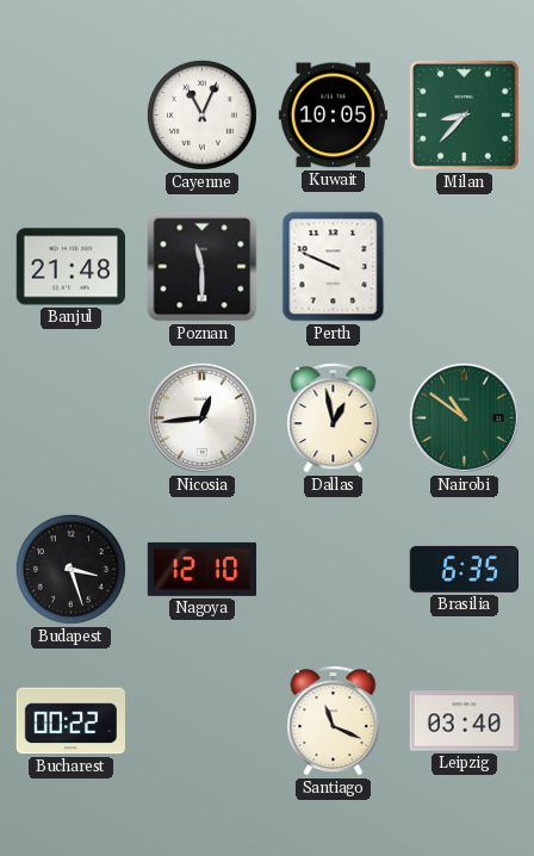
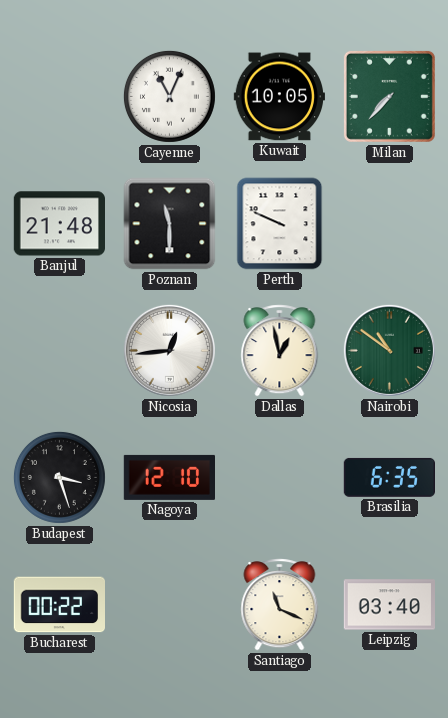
Milan: 8:37 -> 7:37 (389, 96)
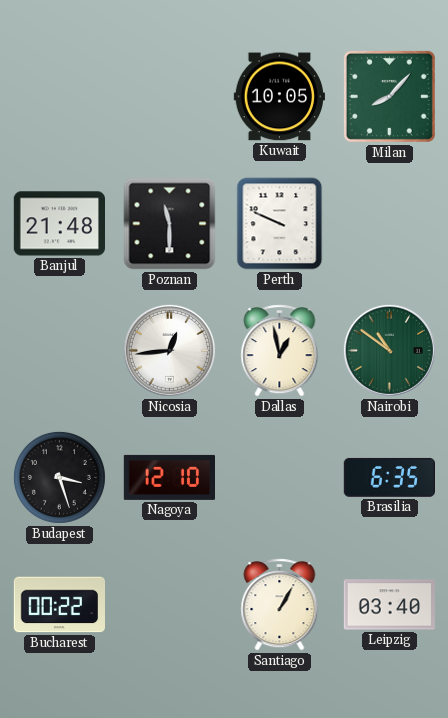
Cayenne: 11:04 -> none (169, 96)
Milan: 7:37 -> 8:07 (389, 96)
Santiago: 11:19 -> 1:05 (280, 605)
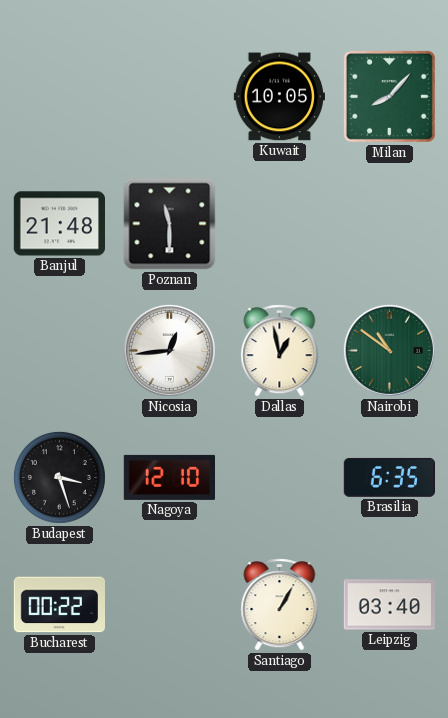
Perth: 9:49 -> none (280, 224)
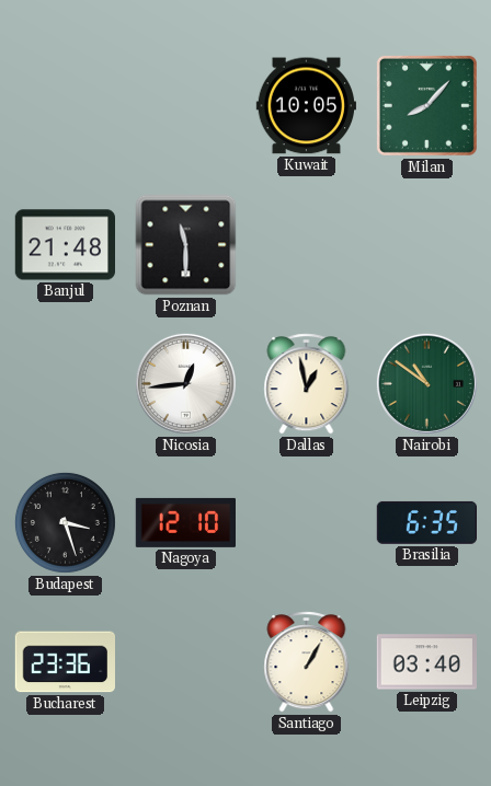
Bucharest: 00:22 -> 23:36 (65, 662)
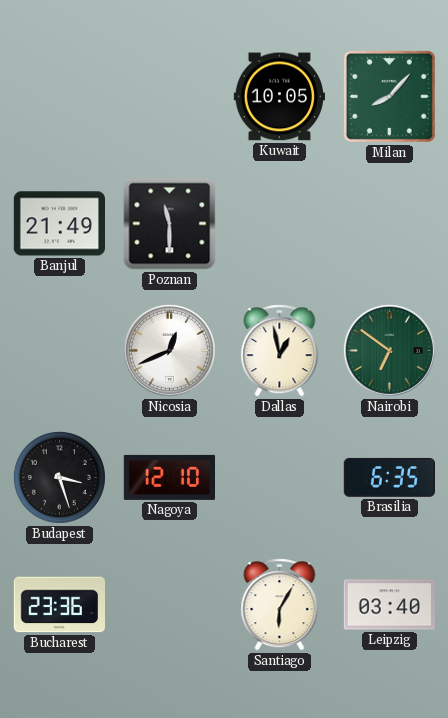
Banjul: 21:48 -> 21:49 (60, 224)
Nicosia: 12:44 -> 12:41 (169, 350)
Nairobi: 10:51 -> 6:51 (389, 350)
Santiago: 1:05 -> 6:05 (280, 605)
